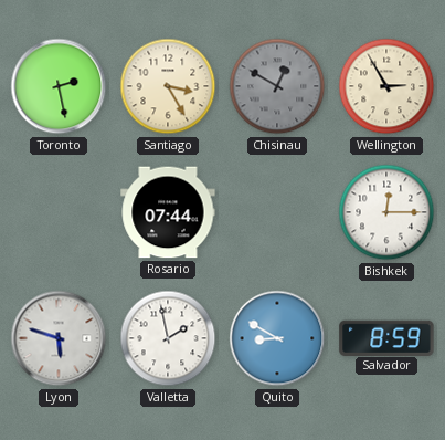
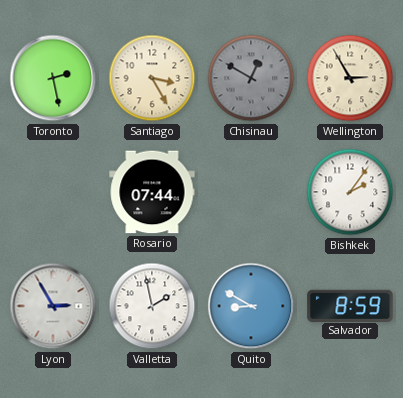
Bishkek: 12:15 -> 2:06 (350, 192)
Lyon: 5:48 -> 2:55 (53, 306)
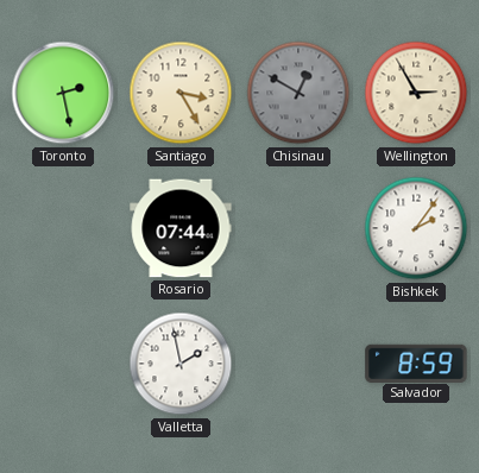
Lyon: 2:55 -> none (53, 306)
Quito: 8:50 -> none (251, 306)
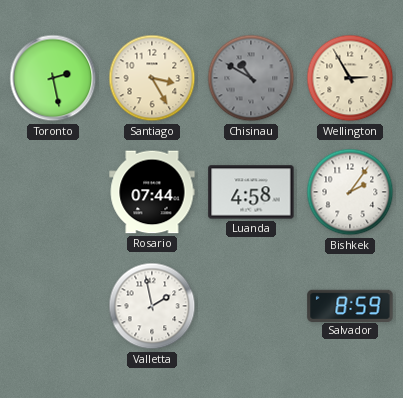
Chisinau: 12:50 -> 10:50 (251, 78)
Luanda: none -> 4:58 (251, 192)
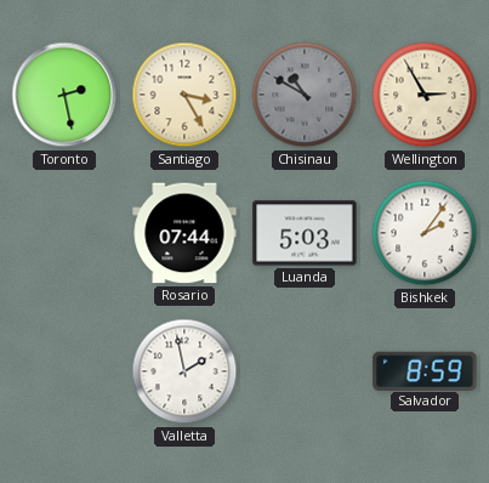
Luanda: 4:58 -> 5:03 (305, 233)
